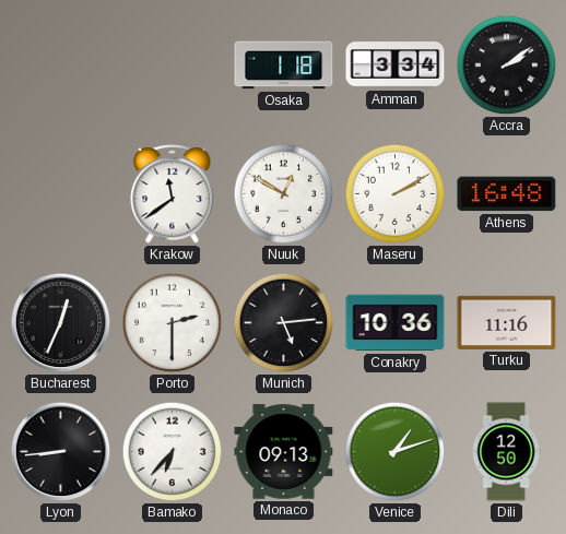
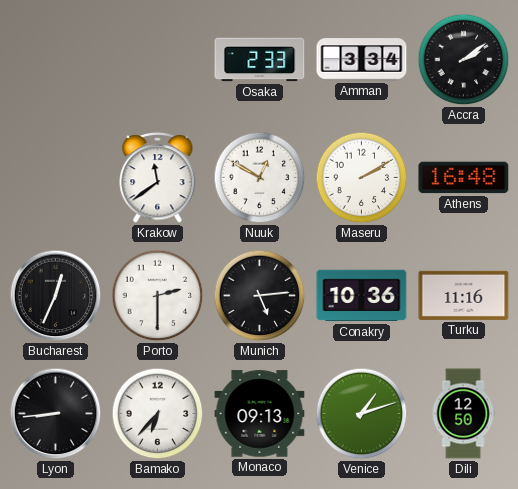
Osaka: 1:18 -> 2:33 (260, 60)
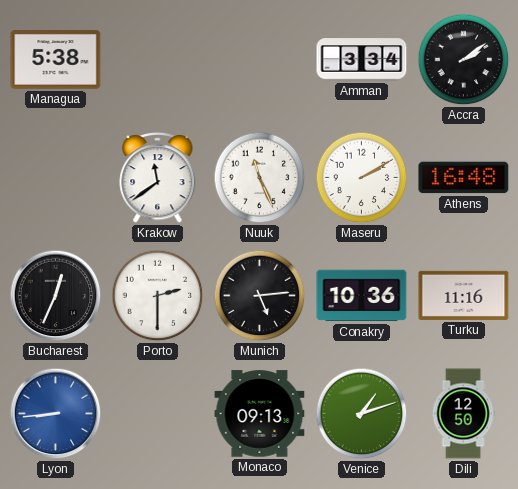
Managua: none -> 5:38 (56, 60)
Osaka: 2:33 -> none (260, 60)
Nuuk: 12:50 -> 11:26 (260, 178)
Lyon dial: black -> blue (56, 414)
Bamako: 6:37 -> none (158, 414)
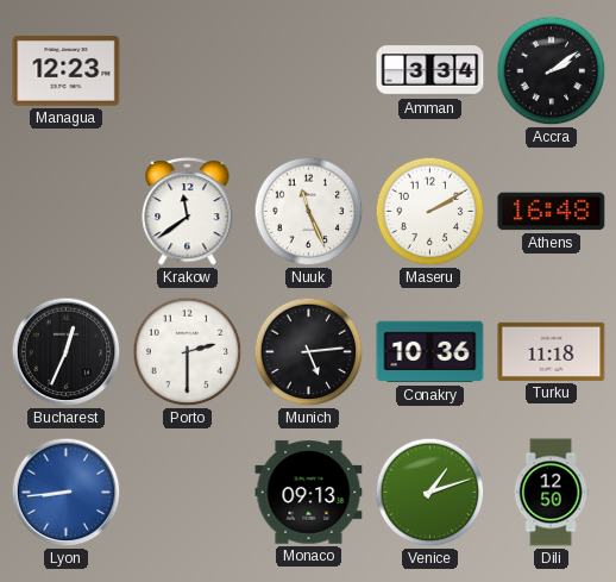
Managua: 5:38 -> 12:23 (67, 71)
Turku: 11:16 -> 11:18 (552, 351)
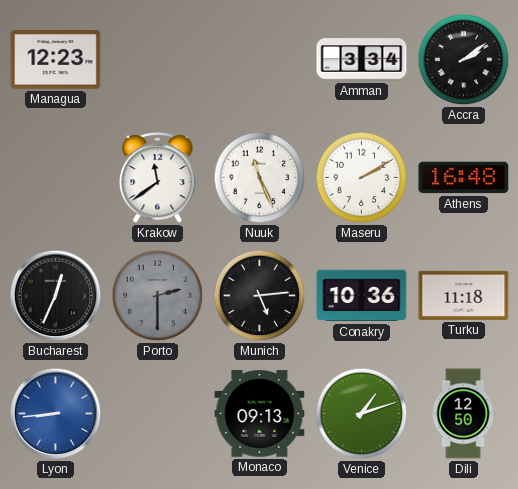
Porto dial: white -> grey (158, 296)
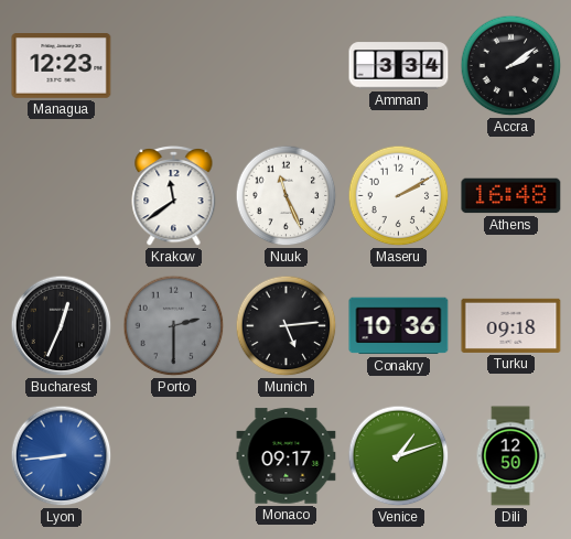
Turku: 11:18 -> 09:18 (511, 325)
Monaco: 09:13 -> 09:17 (287, 456)
